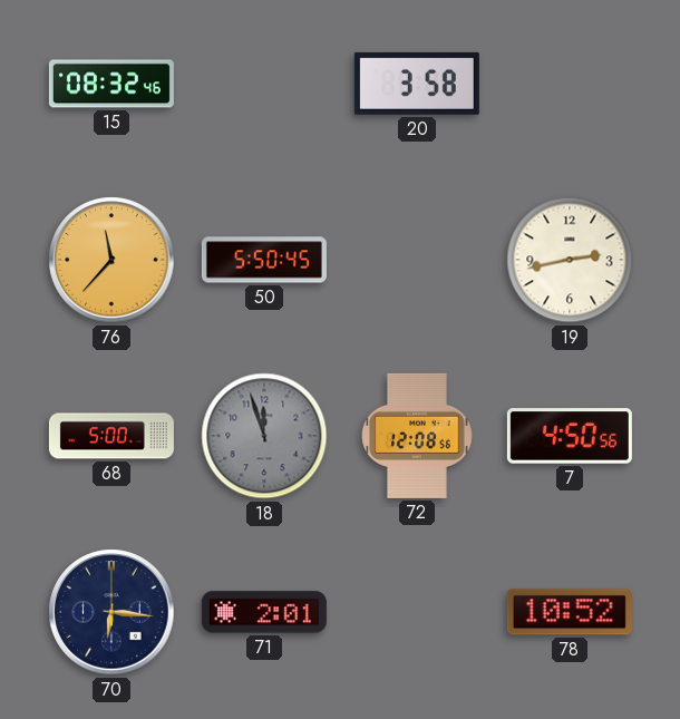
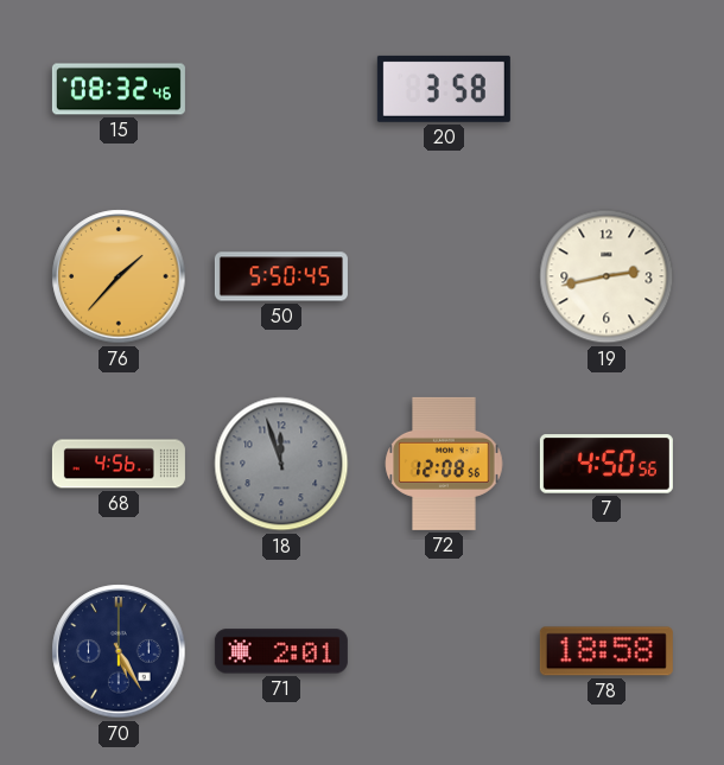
76: 11:37 -> 1:37 (119, 276)
68: 5:00 -> 4:56 (119, 464)
70: 6:16 -> 5:25 (119, 651)
78: 10:52 -> 18:58 (606, 651)
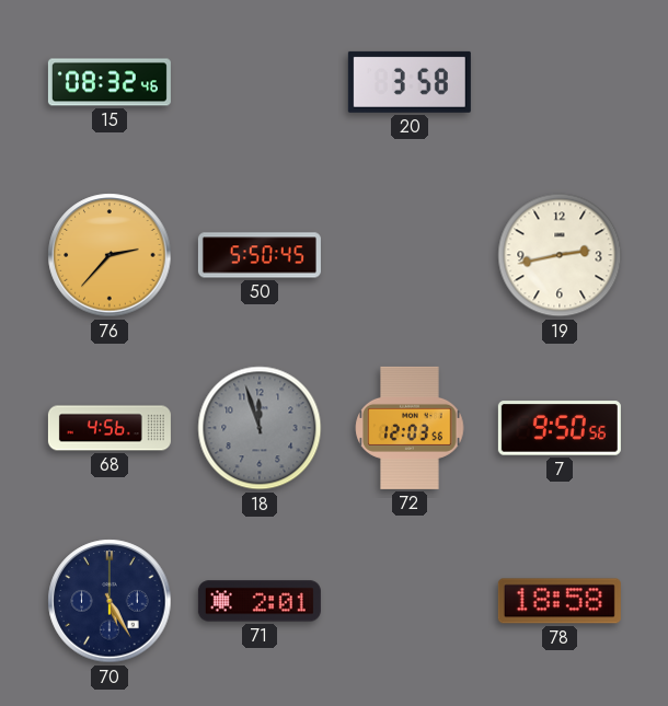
76: 1:37 -> 2:37 (110, 255)
72: 12:08 -> 12:03 (410, 428)
7: 4:50 -> 9:50 (560, 428)
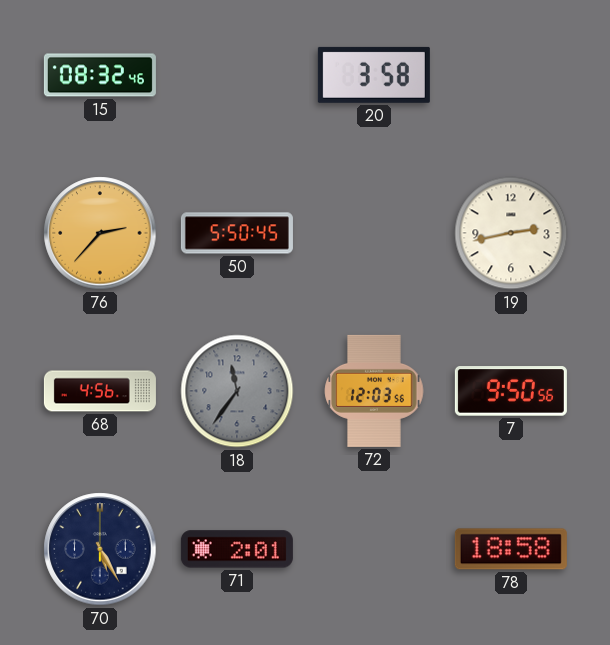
18: 11:57 -> 11:36 (237, 391)
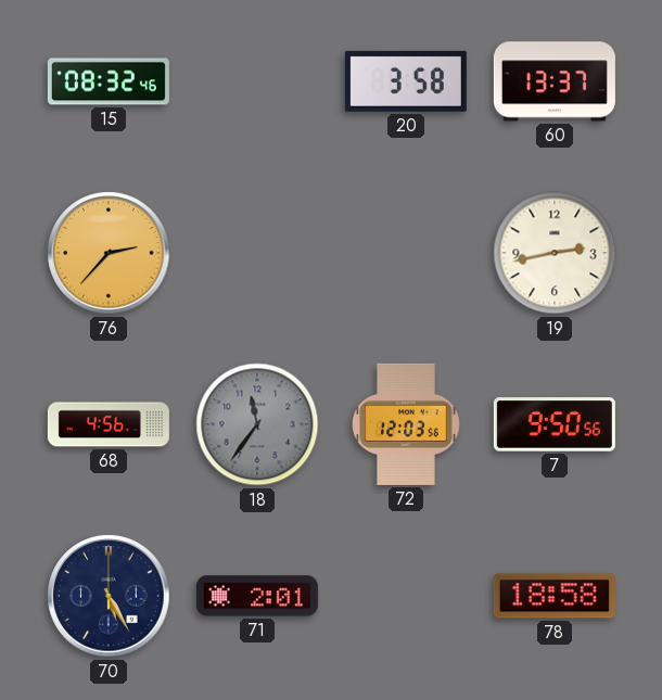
60: none -> 13:37 (555, 81)
50: 5:50 -> none (237, 233)
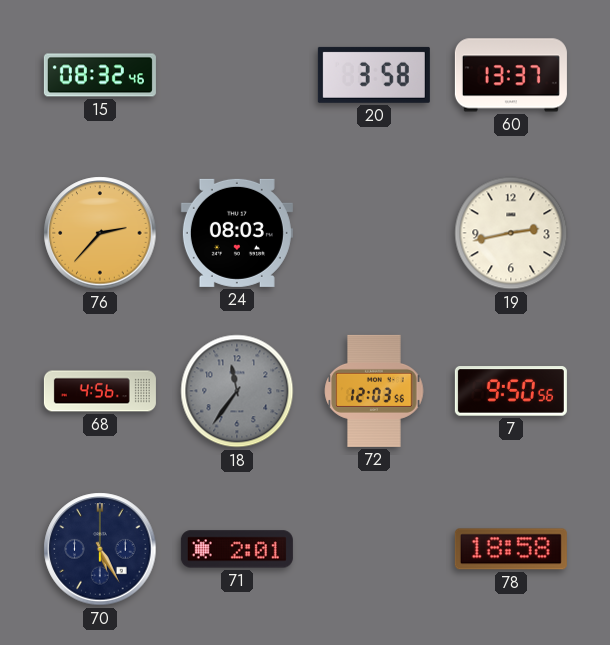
24: none -> 08:03 (237, 233)
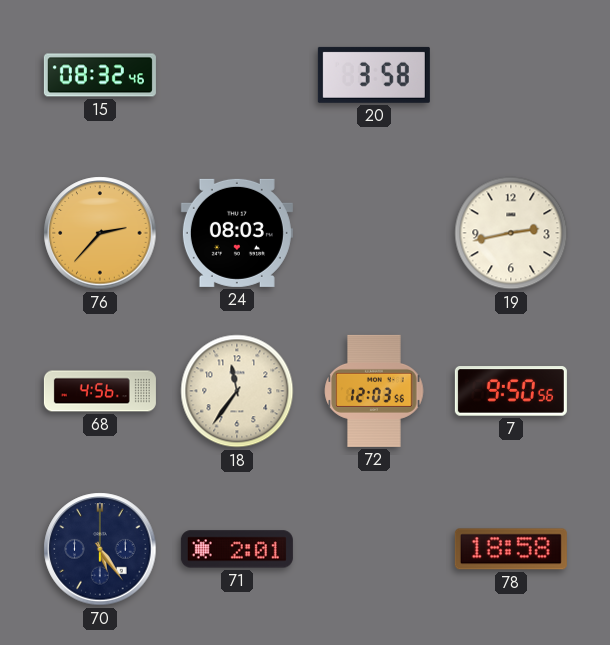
60: 13:37 -> none (511, 75)
18 dial: grey -> cream (237, 391)
70: 5:25 -> 5:24 (100, 549)
